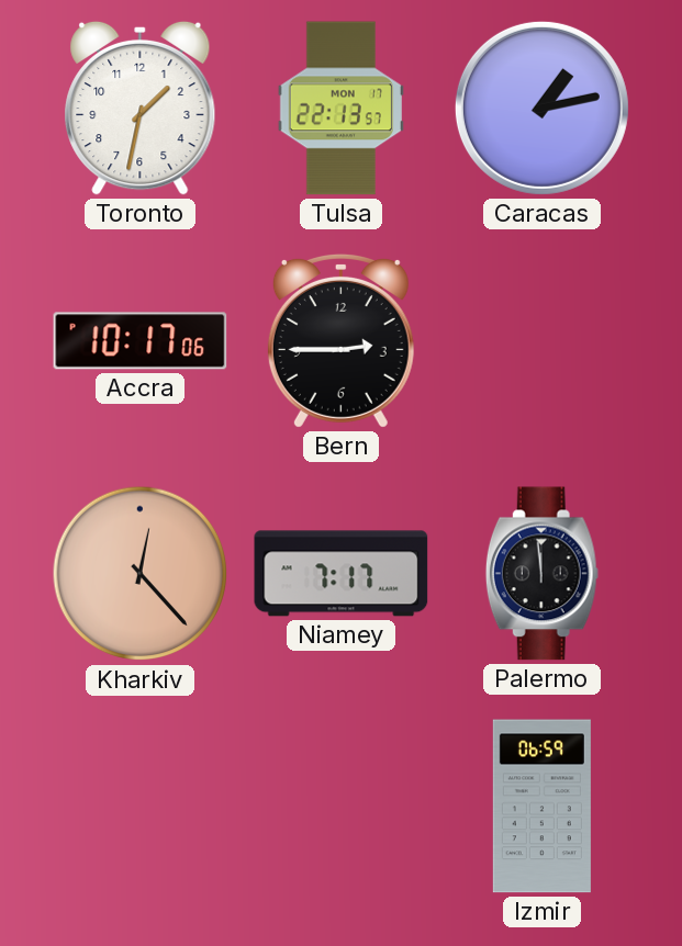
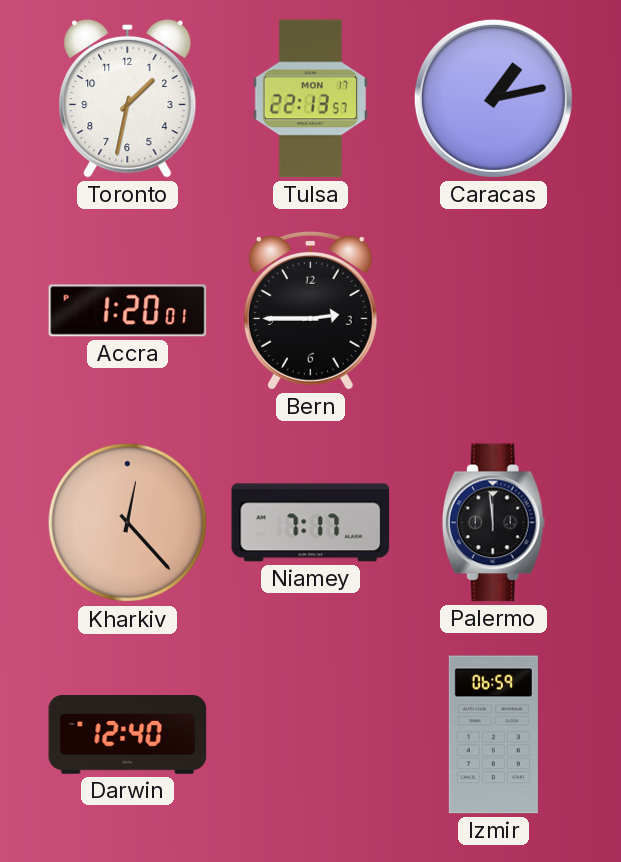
Accra: 10:17 -> 1:20 (128, 311)
Darwin: none -> 12:40 (128, 735)
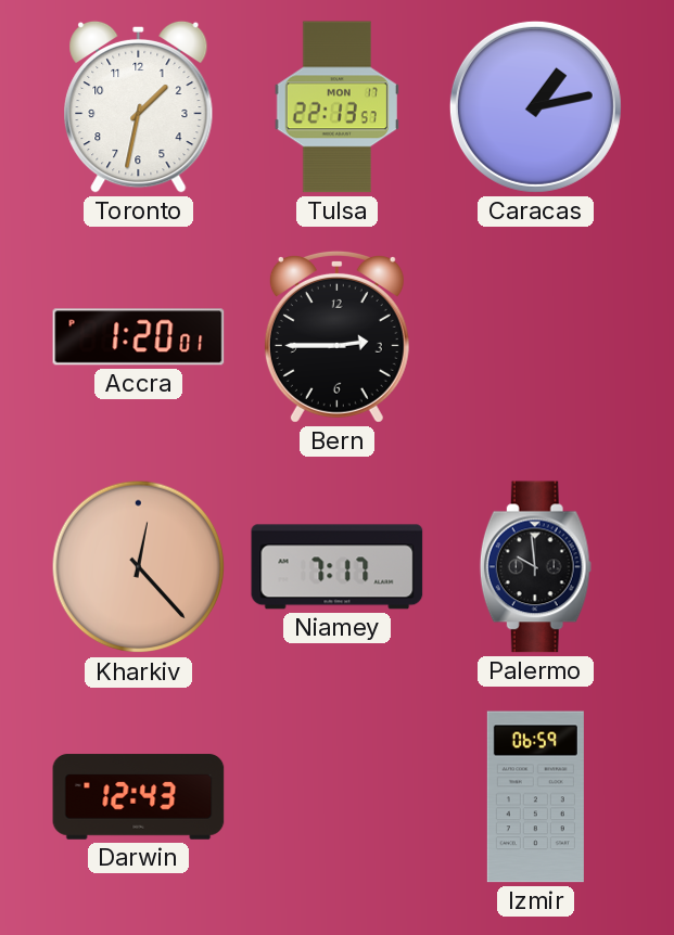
Palermo: 11:59 -> 9:59 (535, 567)
Darwin: 12:40 -> 12:43 (139, 797)
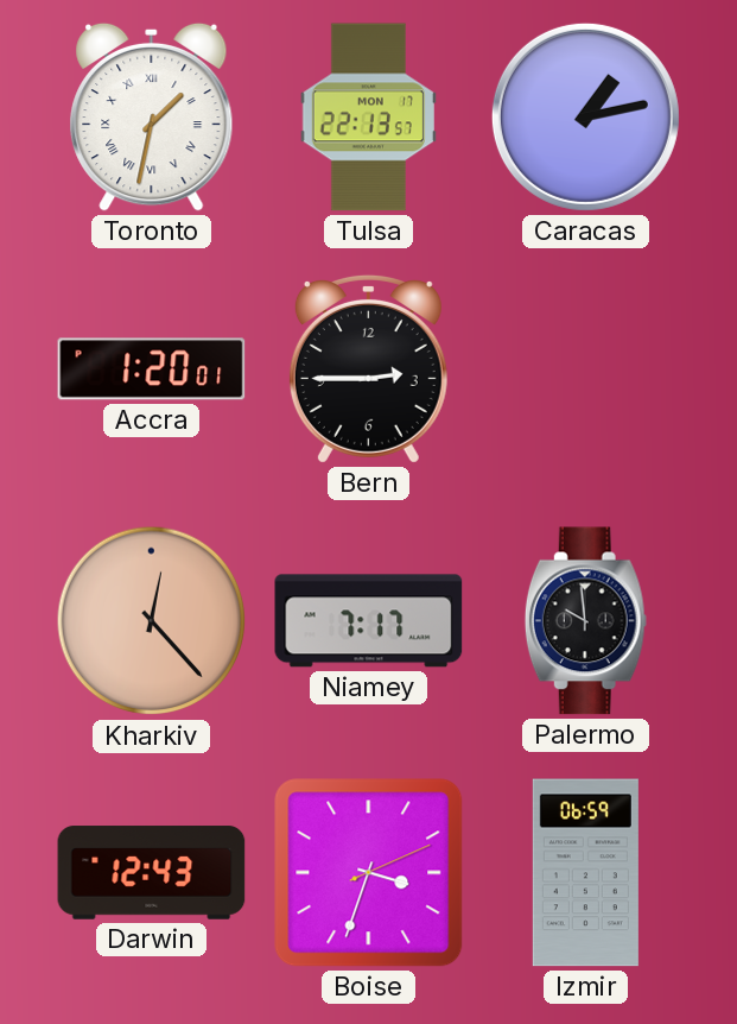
Toronto numerals: Arabic -> Roman (152, 116)
Boise: none -> 3:33 (369, 873)
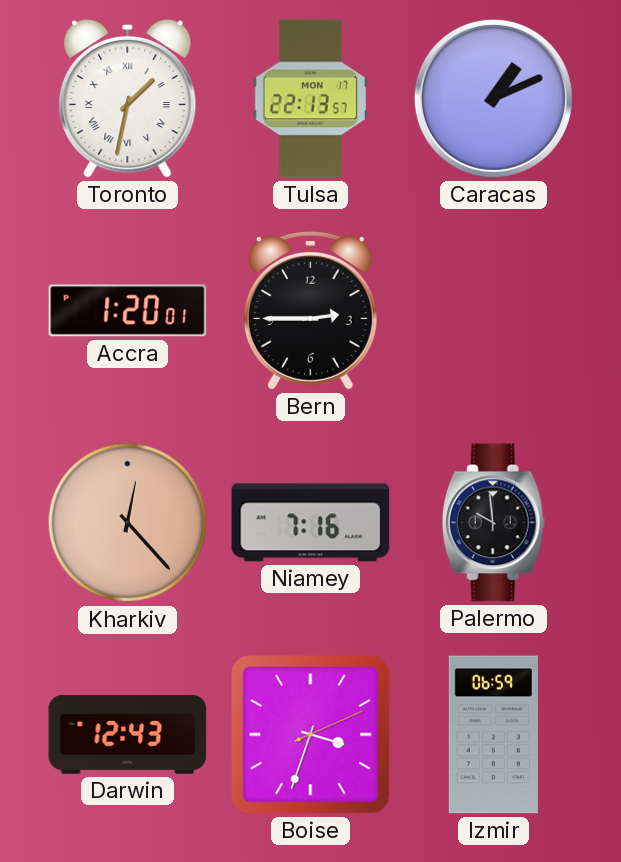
Caracas: 1:13 -> 1:11 (493, 98)
Niamey: 7:17 -> 7:16 (311, 523)
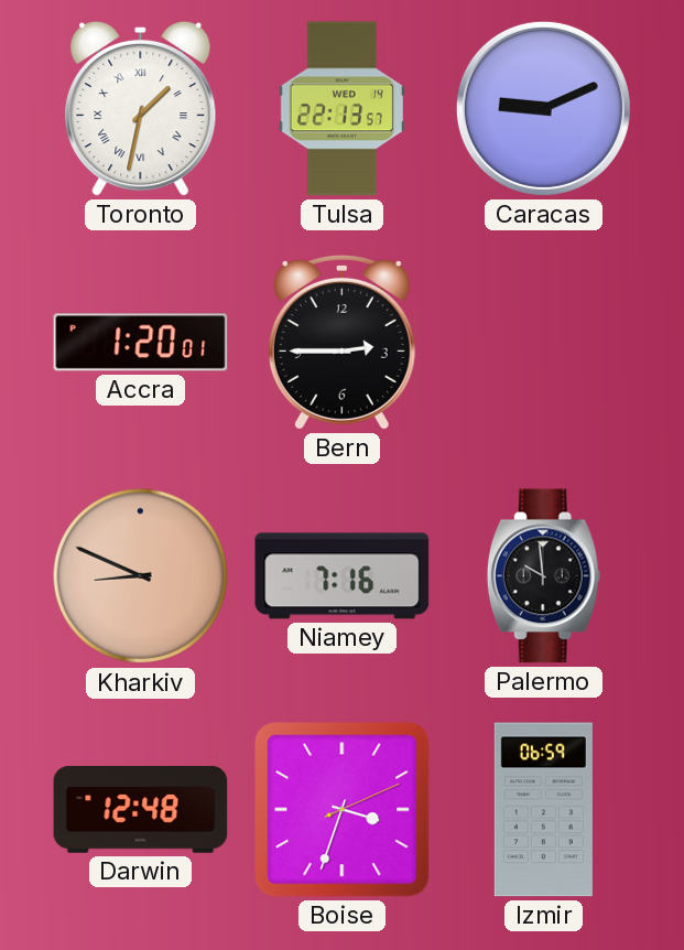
Tulsa date: MON 17 -> WED 14 (341, 109)
Caracas: 1:11 -> 9:11 (543, 108)
Kharkiv: 12:23 -> 8:49 (141, 576)
Darwin: 12:43 -> 12:48 (141, 810)
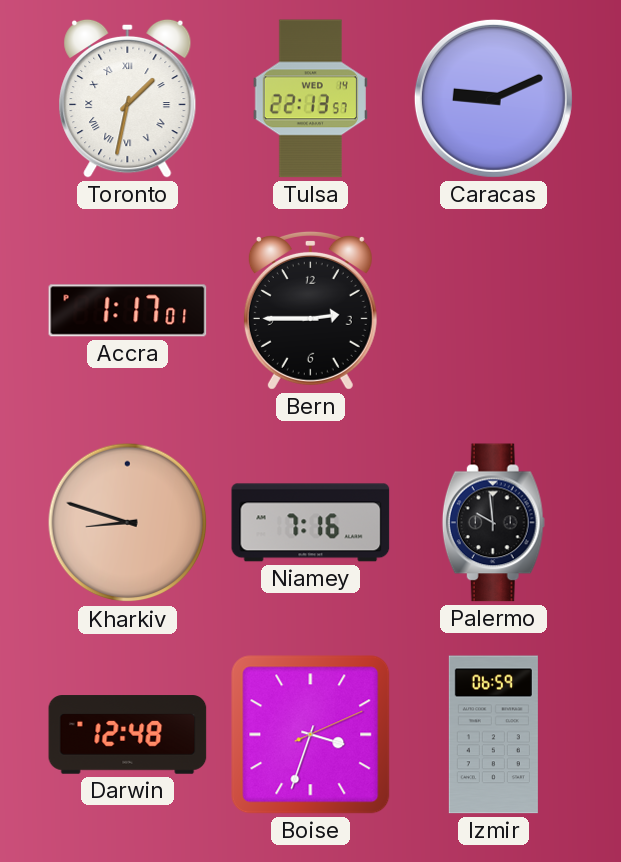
Accra: 1:20 -> 1:17 (128, 311)
Kharkiv: 8:49 -> 8:48 (128, 523)
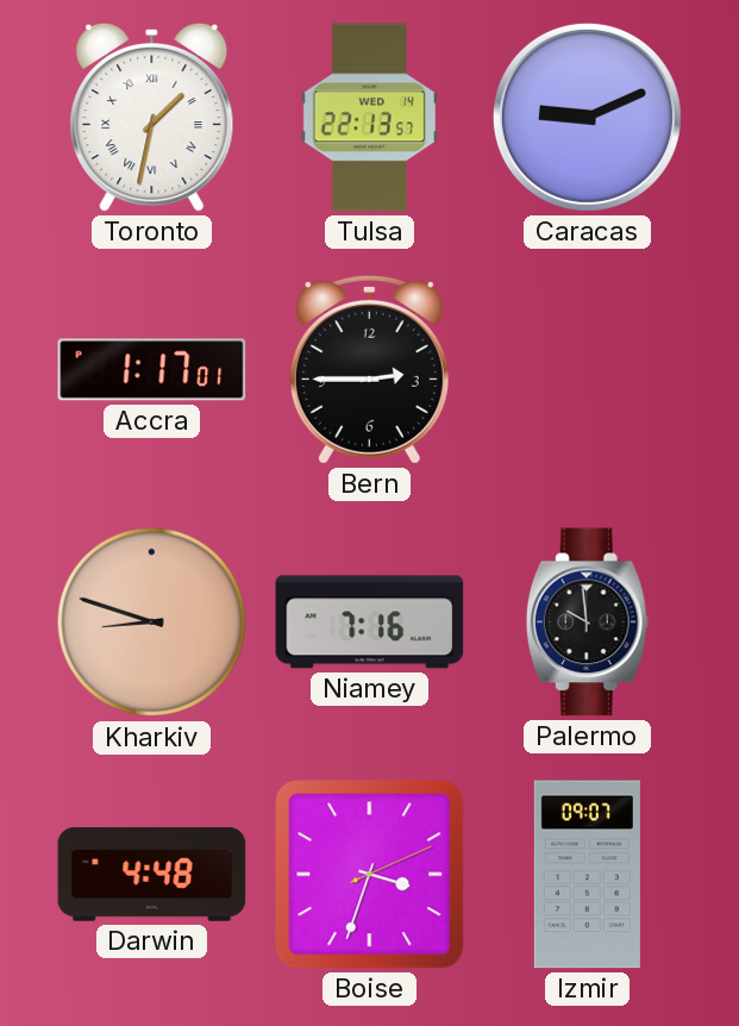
Darwin: 12:48 -> 4:48 (152, 875)
Izmir: 06:59 -> 09:07 (587, 875)
